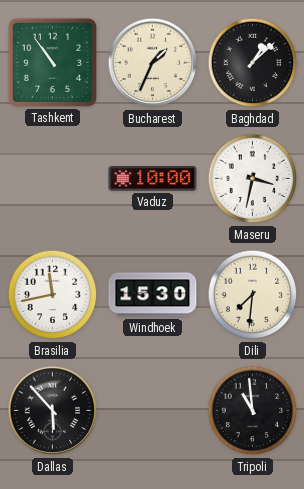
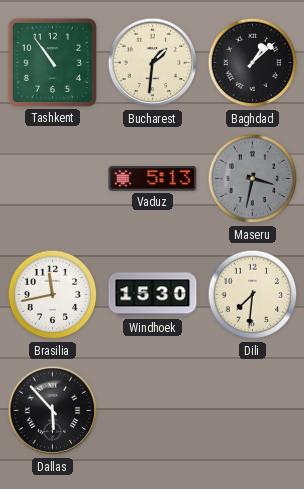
Bucharest: 1:34 -> 1:31 (153, 63)
Vaduz: 10:00 -> 5:13 (153, 179)
Maseru dial: white -> grey (253, 179)
Tripoli: 10:59 -> none (253, 411)
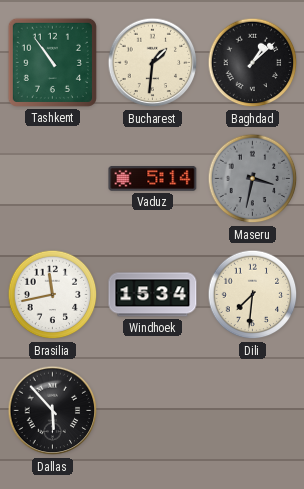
Vaduz: 5:13 -> 5:14 (153, 179)
Windhoek: 15:30 -> 15:34 (153, 295)
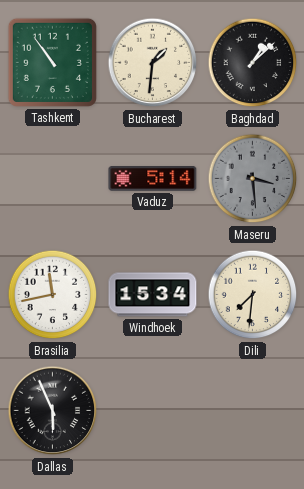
Maseru: 3:32 -> 3:29 (253, 179)
Dallas: 5:53 -> 5:56 (53, 411)
